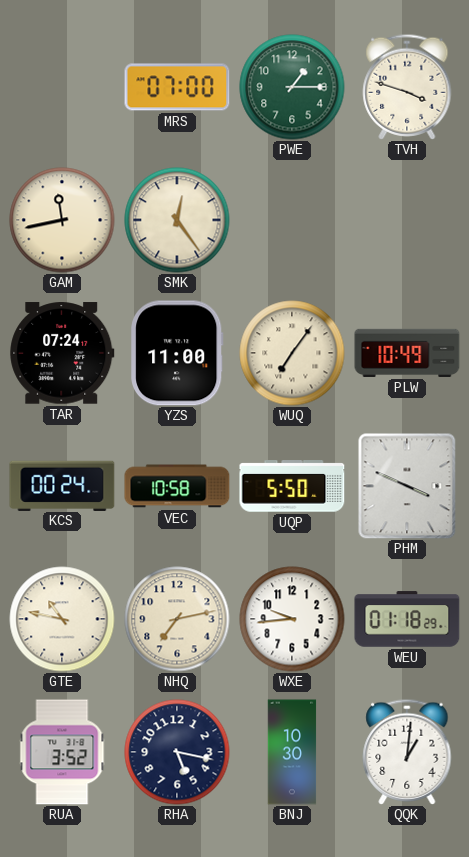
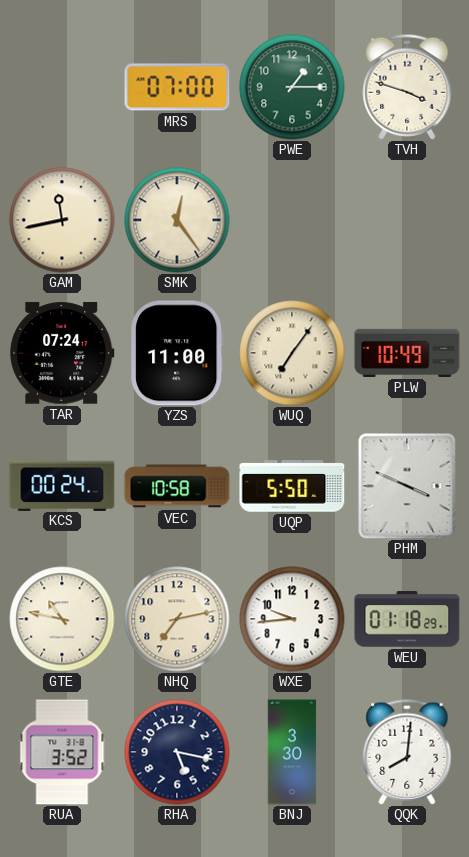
BNJ: 10:30 -> 3:30 (292, 752)
QQK: 1:01 -> 8:01 (407, 752)
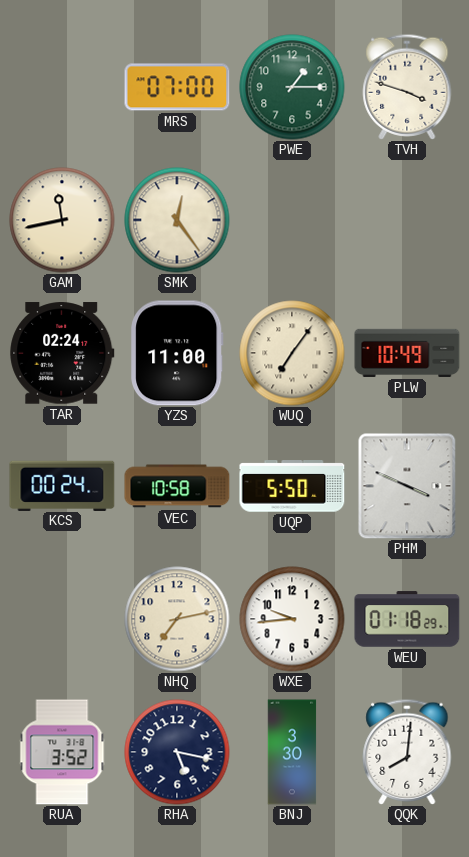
TAR: 07:24 -> 02:24 (62, 353)
GTE: 10:47 -> none (62, 619)
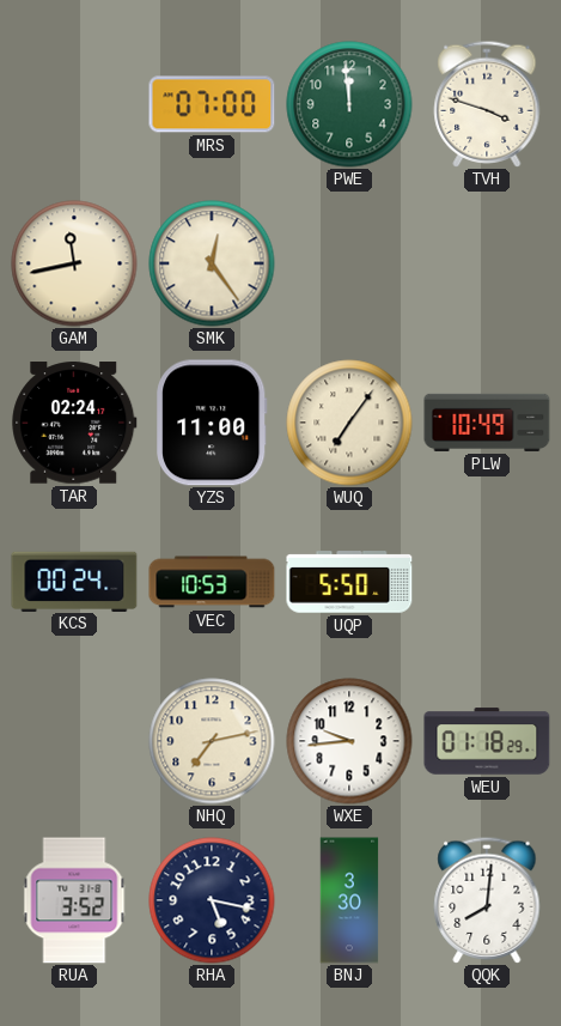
PWE: 1:15 -> 11:59 (349, 104)
VEC: 10:58 -> 10:53 (212, 582)
PHM: 3:49 -> none (407, 486)
